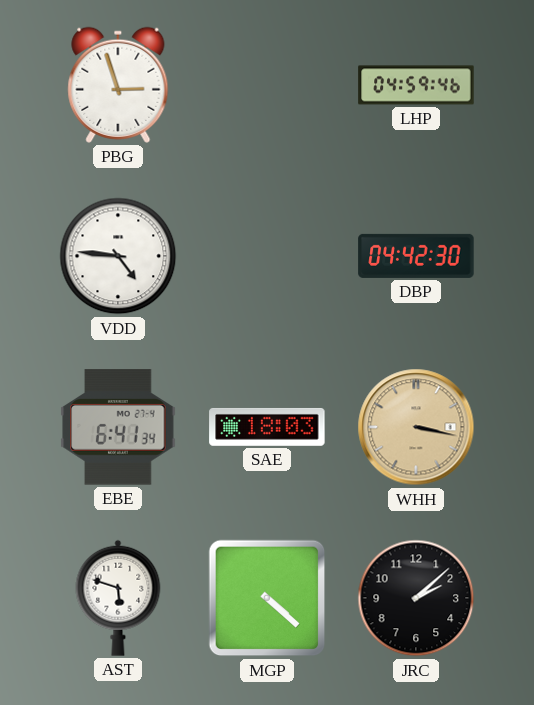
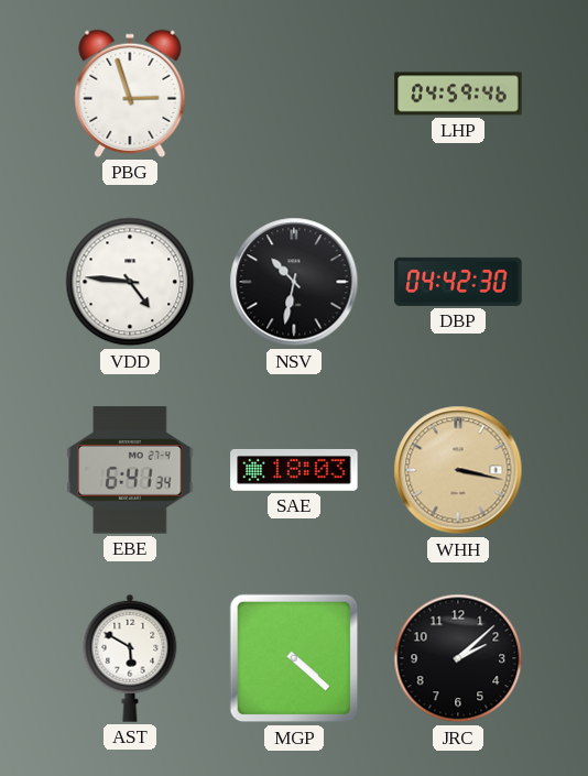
NSV: none -> 10:32 (294, 282)
AST: 5:48 -> 5:50 (130, 658)
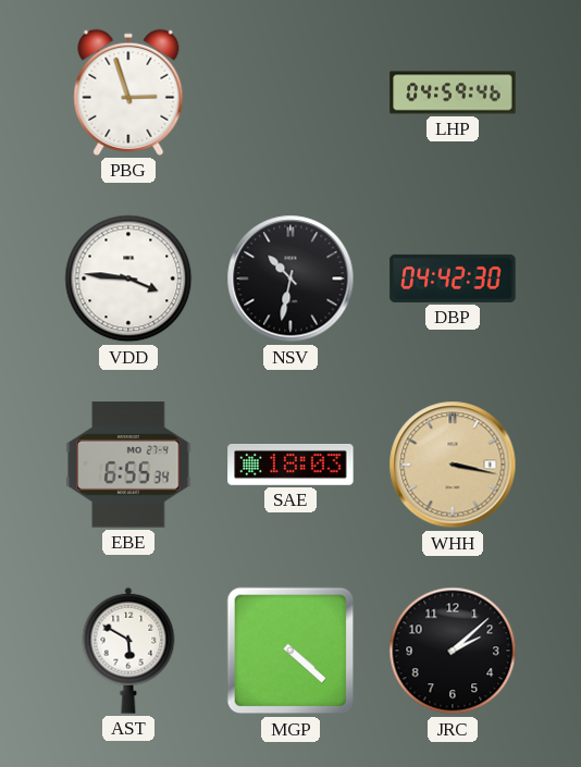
VDD: 4:46 -> 3:46 (128, 279)
EBE: 6:41 -> 6:55 (128, 465)
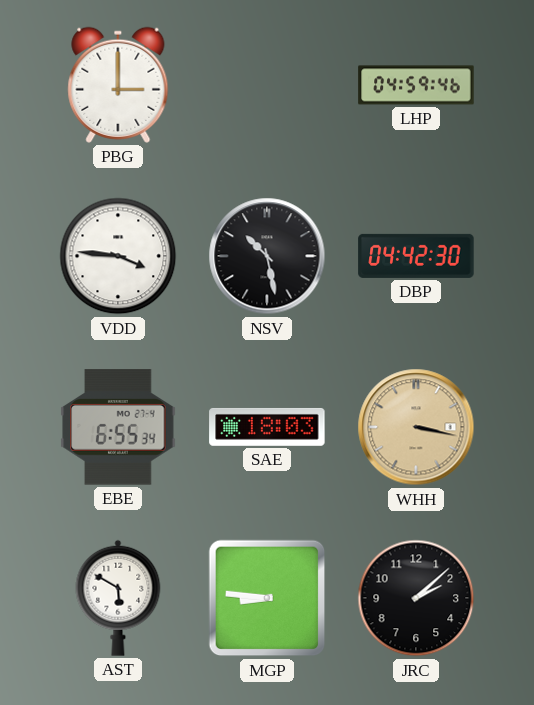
PBG: 2:57 -> 3:00 (118, 85)
NSV: 10:32 -> 10:28 (267, 256)
MGP: 4:22 -> 8:46 (267, 598)
